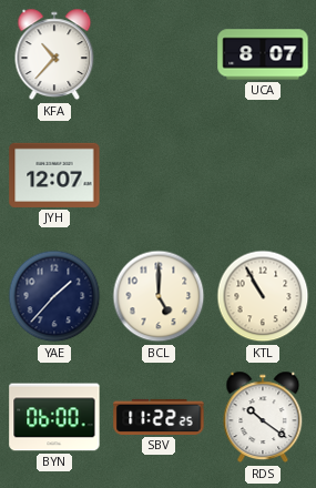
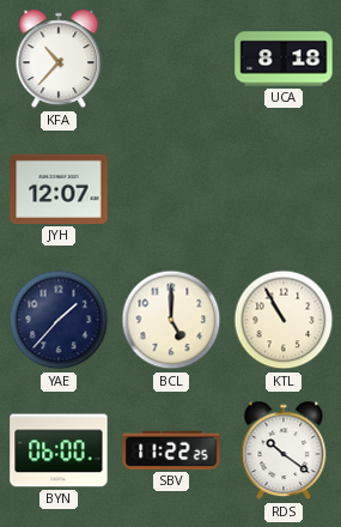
UCA: 8:07 -> 8:18 (284, 59)
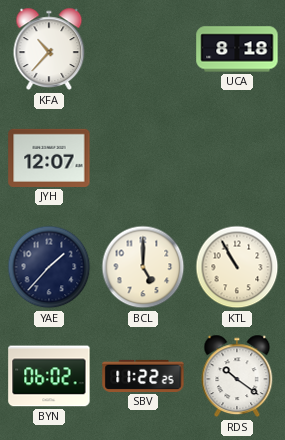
BYN: 06:00 -> 06:02 (49, 376)
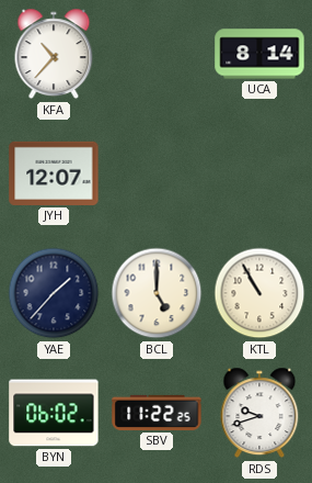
UCA: 8:18 -> 8:14 (259, 54)
RDS: 10:21 -> 9:42 (259, 413)
